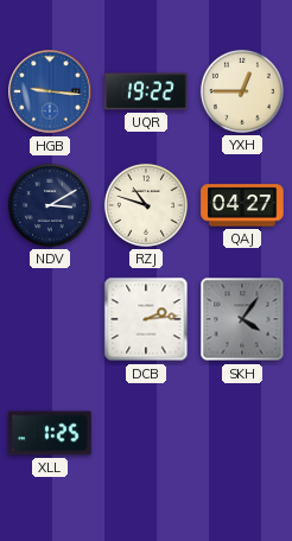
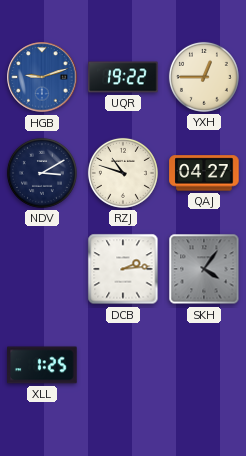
HGB: 9:16 -> 9:12 (42, 77)
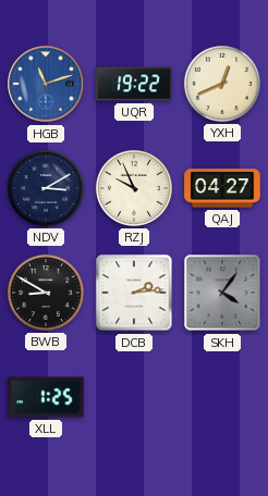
HGB: 9:12 -> 11:12 (46, 84)
YXH: 12:45 -> 12:41 (222, 84)
RZJ: 10:48 -> 9:56 (134, 188)
BWB: none -> 8:50 (46, 293)
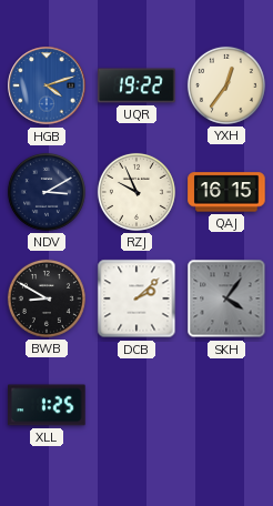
HGB: 11:12 -> 4:12 (47, 85)
YXH: 12:41 -> 12:36 (226, 85)
QAJ: 04:27 -> 16:15 (226, 192)
DCB: 2:14 -> 2:08 (136, 298)
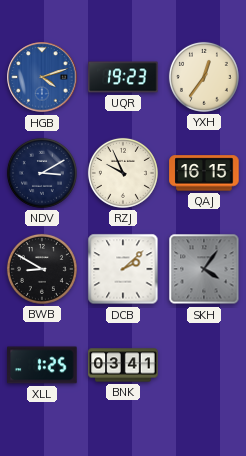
UQR: 19:22 -> 19:23 (123, 77)
BNK: none -> 03:41 (123, 365)
